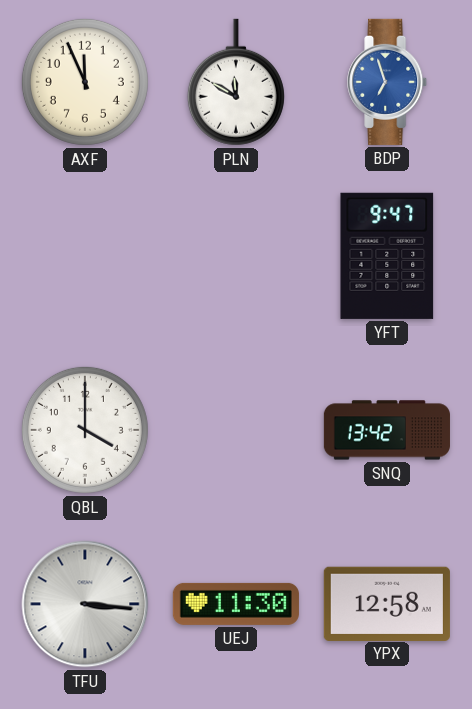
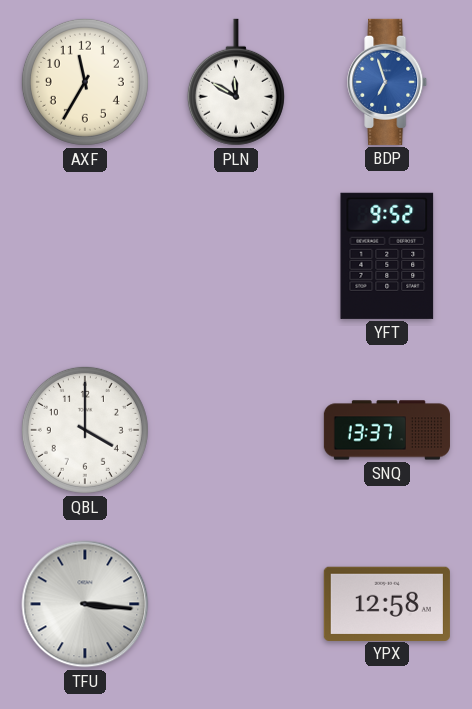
AXF: 11:56 -> 11:35 (85, 82)
YFT: 9:47 -> 9:52 (387, 256)
SNQ: 13:42 -> 13:37 (387, 430)
UEJ: 11:30 -> none (236, 604)
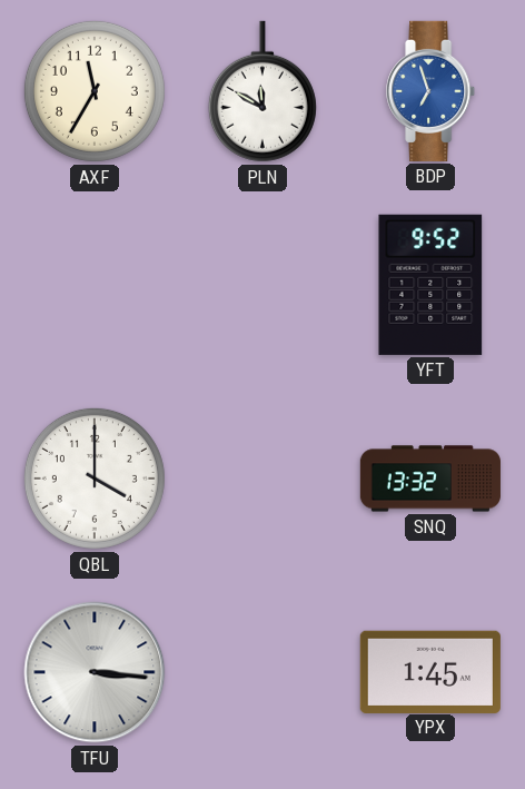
SNQ: 13:37 -> 13:32 (430, 479)
YPX: 12:58 -> 1:45 (430, 671)
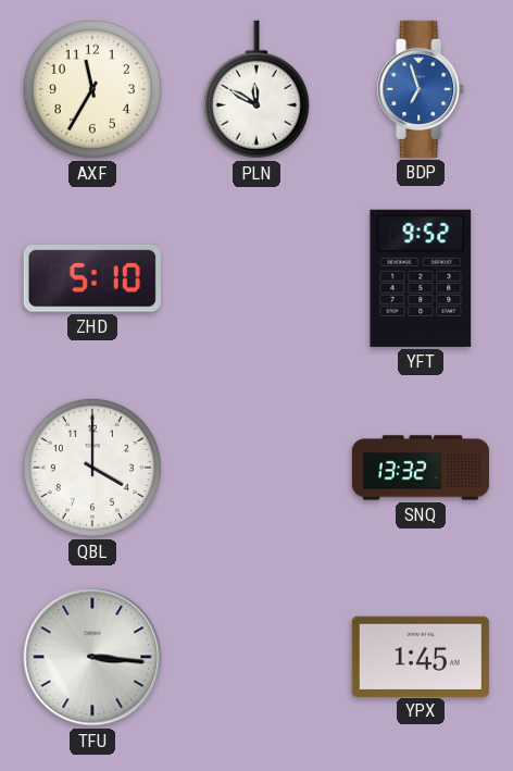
ZHD: none -> 5:10 (92, 278)
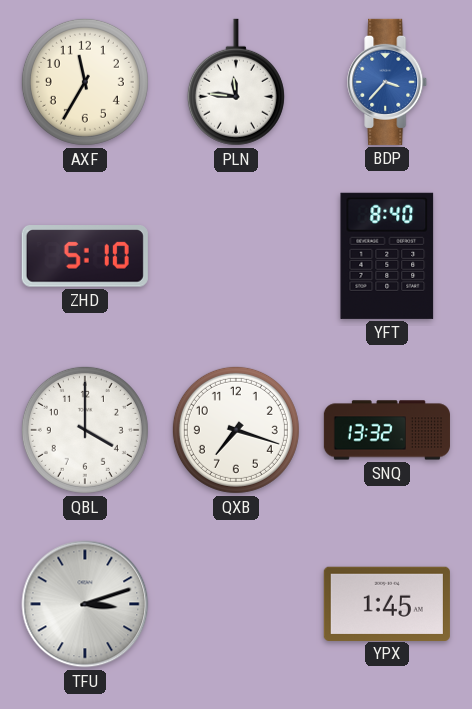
PLN: 11:50 -> 11:46 (236, 82)
BDP: 6:57 -> 3:37 (388, 82)
YFT: 9:52 -> 8:40 (387, 256)
QXB: none -> 7:18 (236, 430)
TFU: 3:16 -> 3:12 (85, 604)
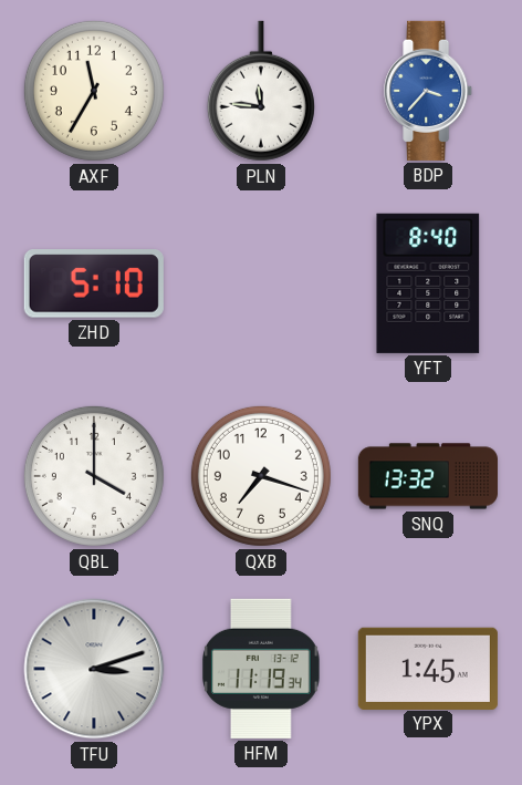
HFM: none -> 11:19 (262, 669)
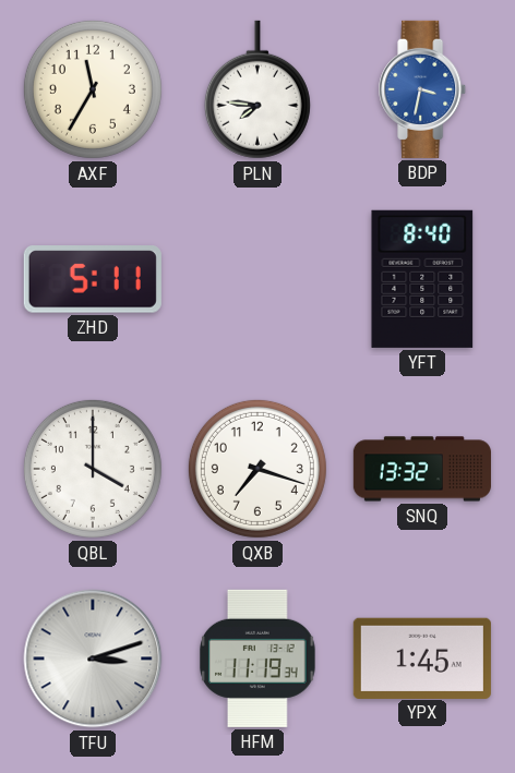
PLN: 11:46 -> 7:46 (257, 89)
BDP: 3:37 -> 3:32 (423, 89)
ZHD: 5:10 -> 5:11 (93, 279)
